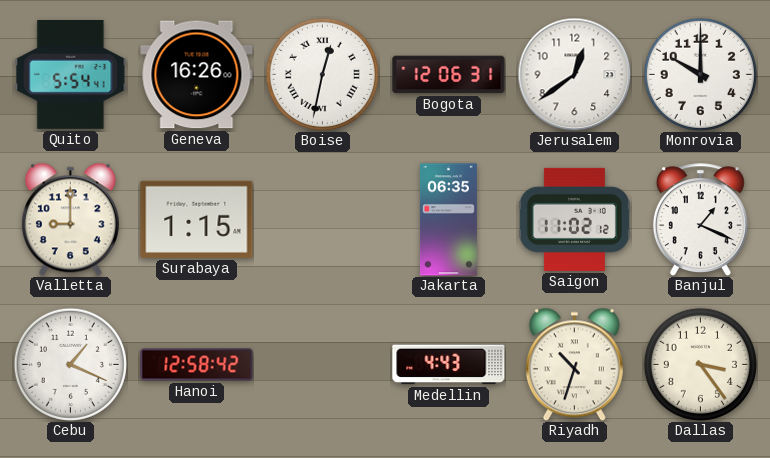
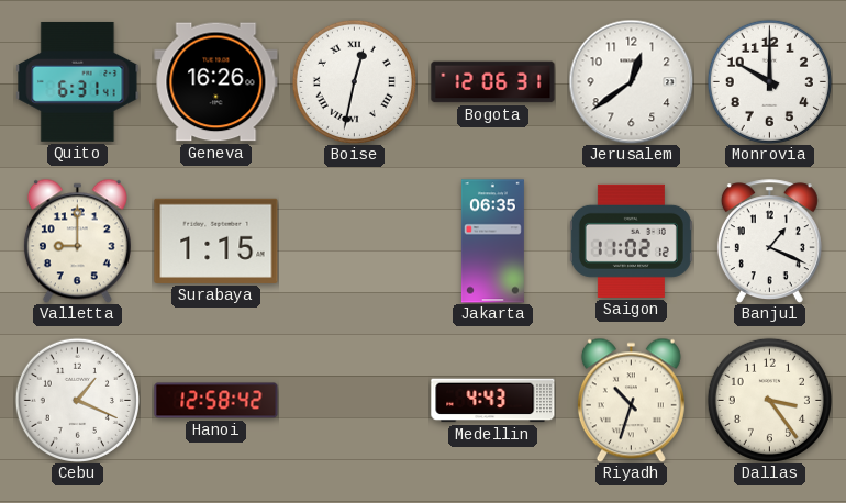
Quito: 5:54 -> 6:31 (78, 81)
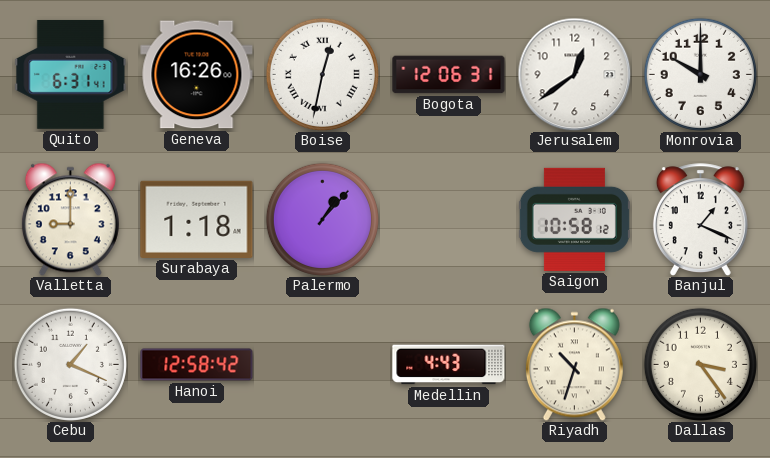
Surabaya: 1:15 -> 1:18 (197, 219)
Palermo: none -> 1:07 (322, 219)
Jakarta: 06:35 -> none (492, 242)
Saigon: 11:02 -> 10:58 (574, 219)
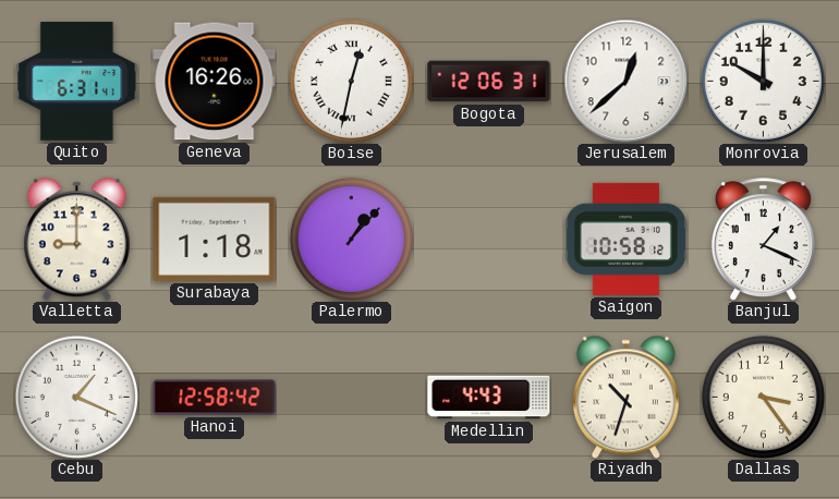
Jerusalem: 12:39 -> 12:38 (625, 81)
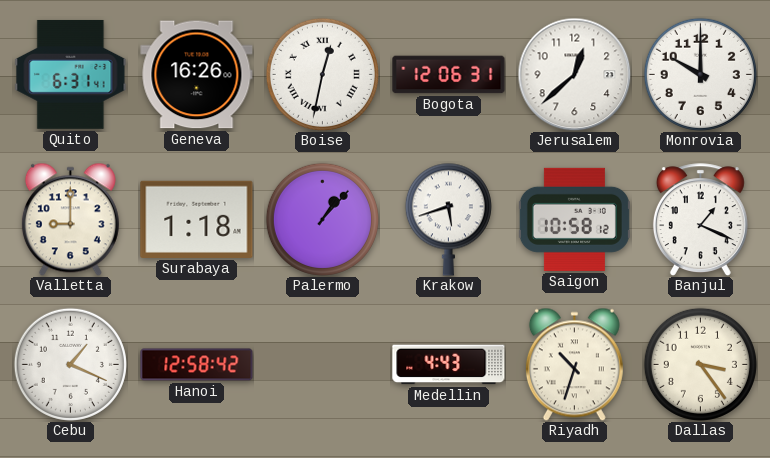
Krakow: none -> 5:42 (448, 219)
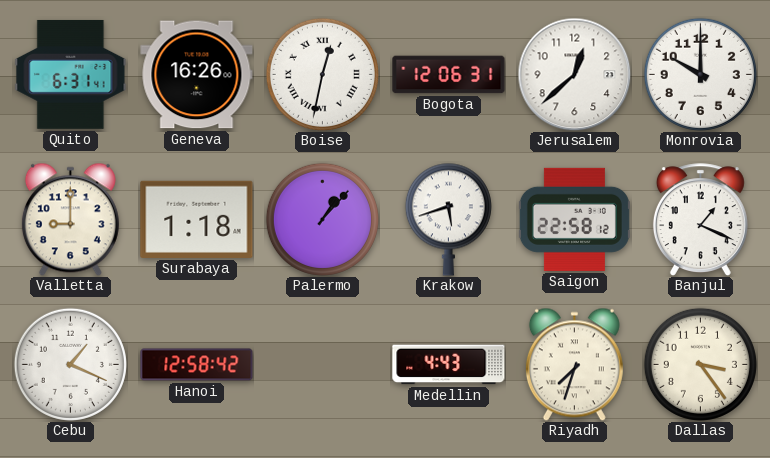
Saigon: 10:58 -> 22:58 (574, 219)
Riyadh: 10:33 -> 7:33 (574, 364)
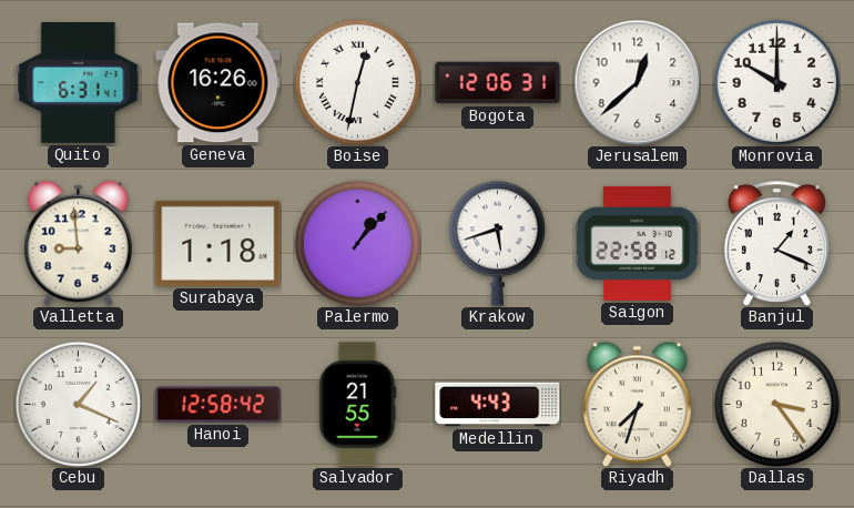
Valletta: 9:00 -> 8:59 (78, 243)
Salvador: none -> 21:55 (357, 405)
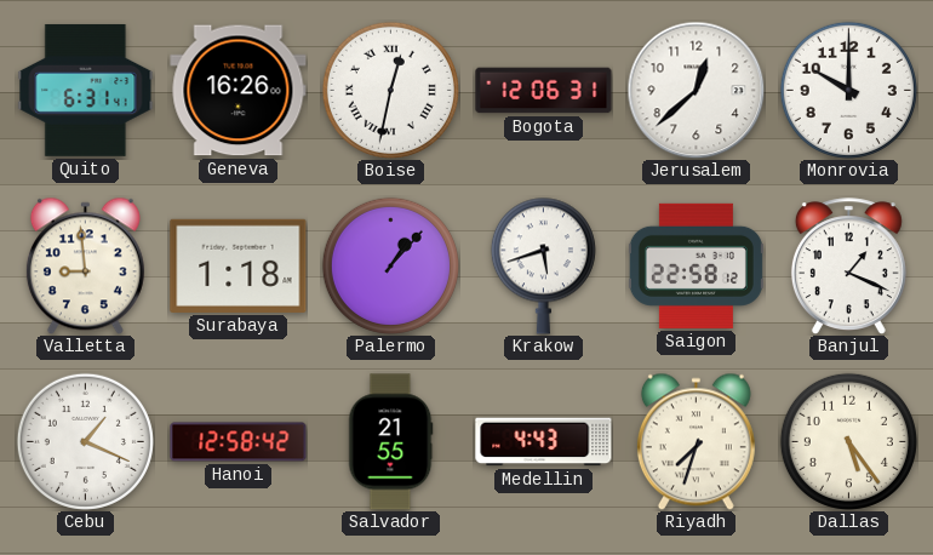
Dallas: 3:24 -> 5:24 (848, 441)
